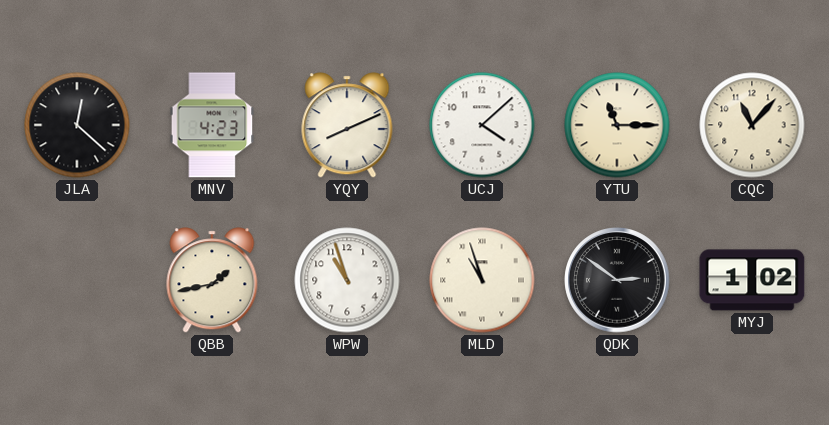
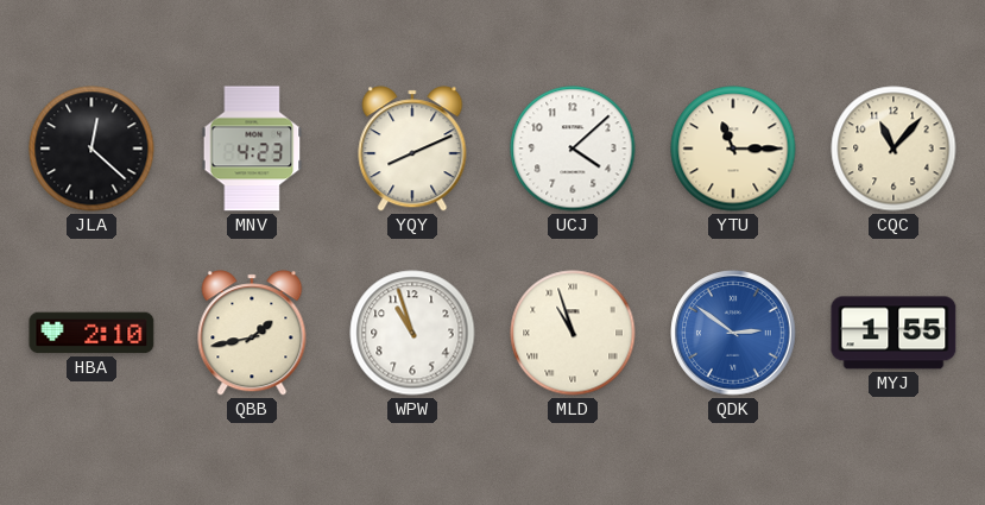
HBA: none -> 2:10 (91, 333)
QDK dial: black -> blue (733, 333)
MYJ: 1:02 -> 1:55 (894, 333)
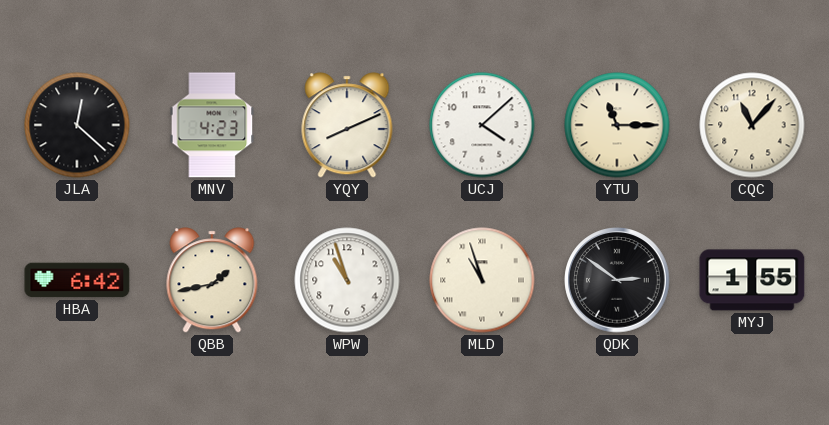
HBA: 2:10 -> 6:42 (77, 280)
QDK dial: blue -> black (617, 280)
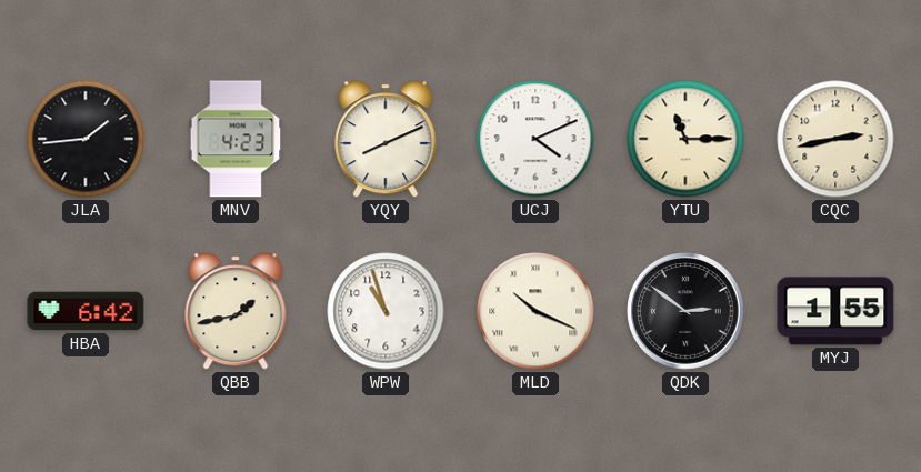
JLA: 12:22 -> 1:44 (86, 139)
UCJ: 4:08 -> 4:11 (535, 139)
CQC: 11:07 -> 2:43 (835, 139)
MLD: 10:57 -> 10:19 (535, 311)
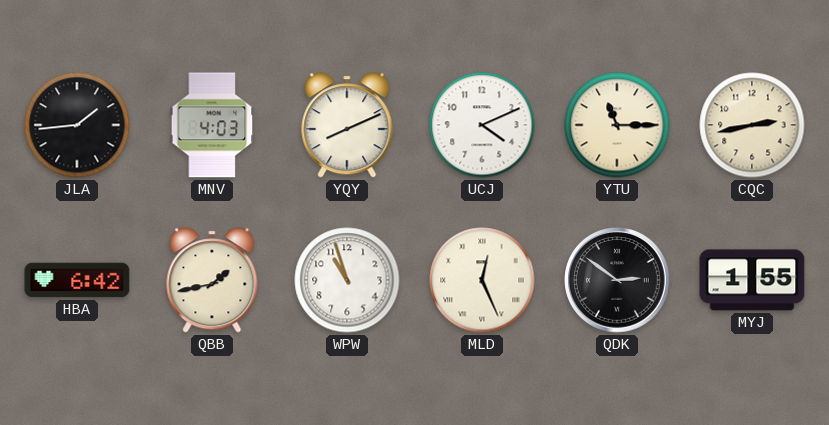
MNV: 4:23 -> 4:03 (212, 125)
MLD: 10:19 -> 12:26 (482, 280)
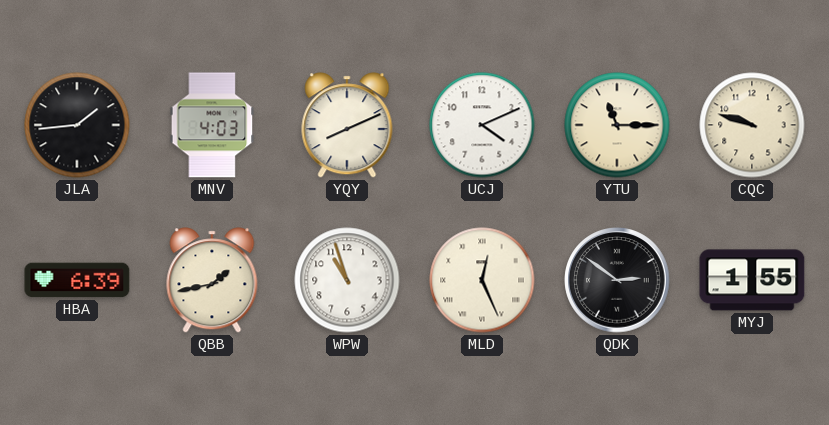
CQC: 2:43 -> 9:48 (752, 125)
HBA: 6:42 -> 6:39 (77, 280)
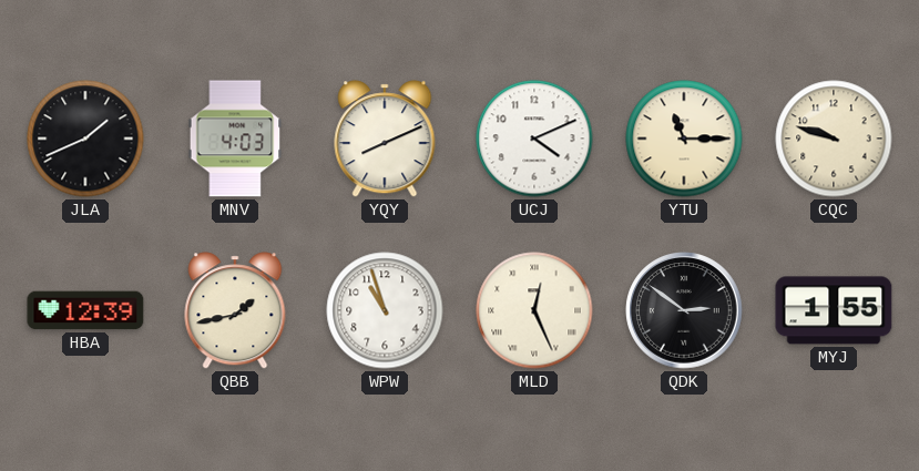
JLA: 1:44 -> 1:41 (85, 139)
HBA: 6:39 -> 12:39 (85, 310)
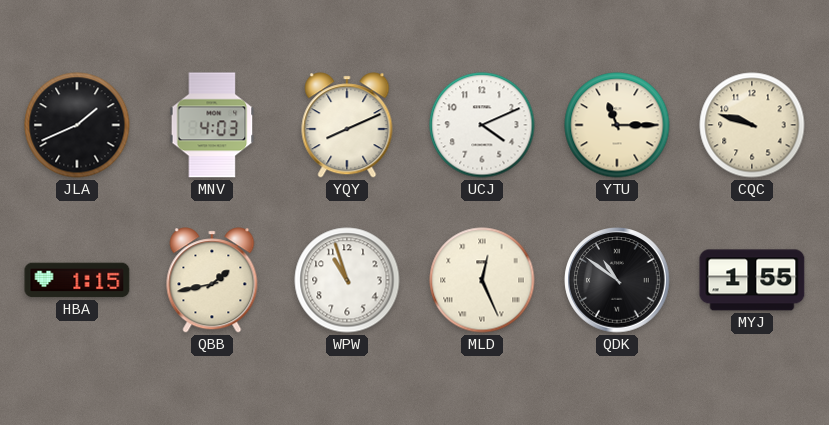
HBA: 12:39 -> 1:15 (77, 280)
QDK: 2:51 -> 10:51 (617, 280)
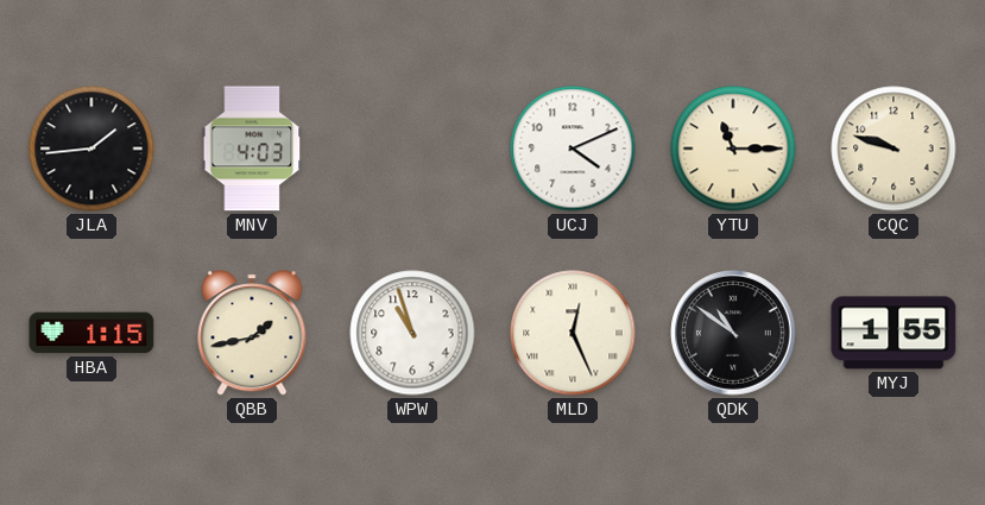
JLA: 1:41 -> 1:44 (91, 149)
YQY: 8:11 -> none (347, 125)
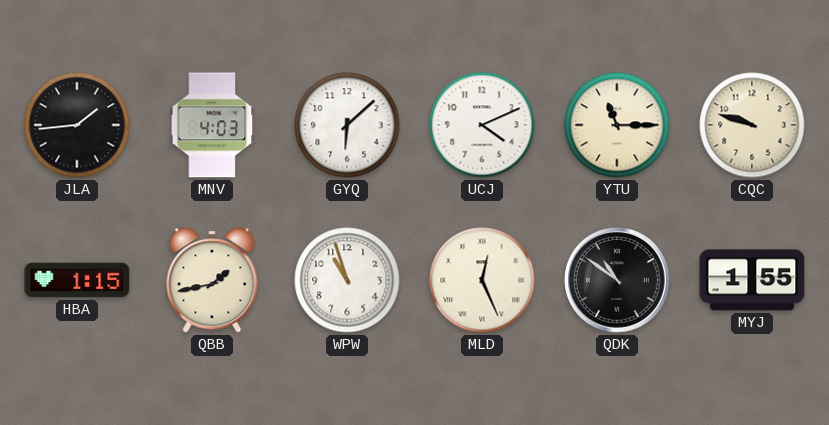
GYQ: none -> 6:08 (347, 125)
